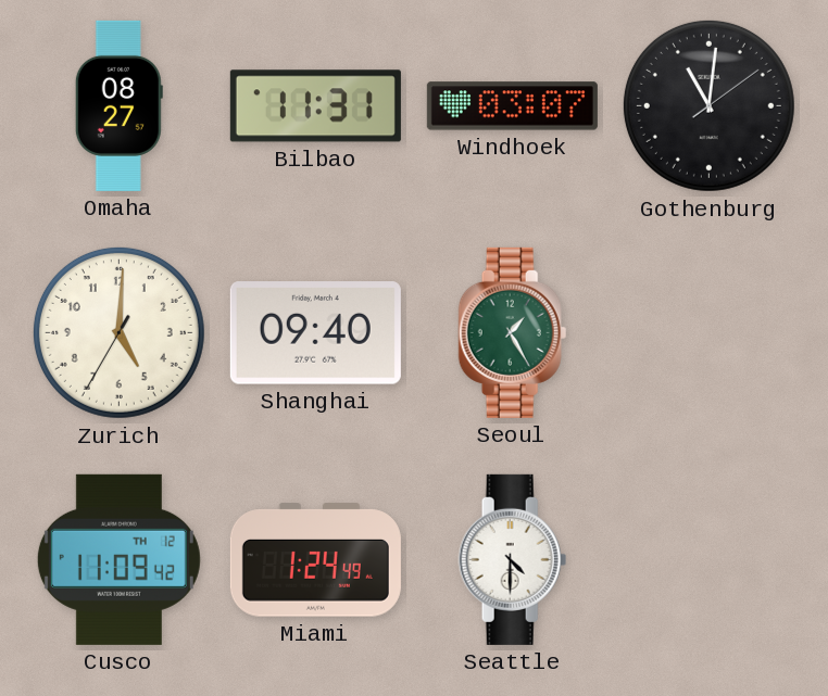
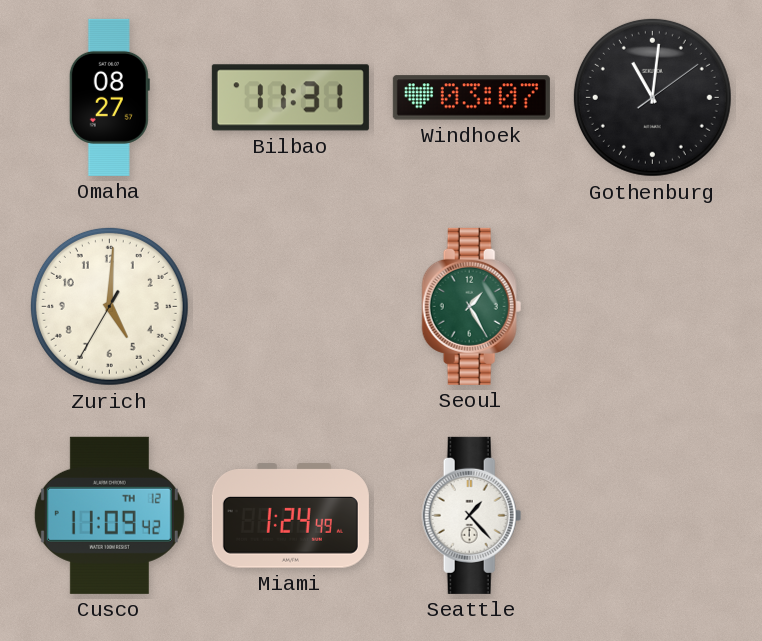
Shanghai: 09:40 -> none (315, 333)
Seattle: 4:30 -> 1:23 (472, 515)
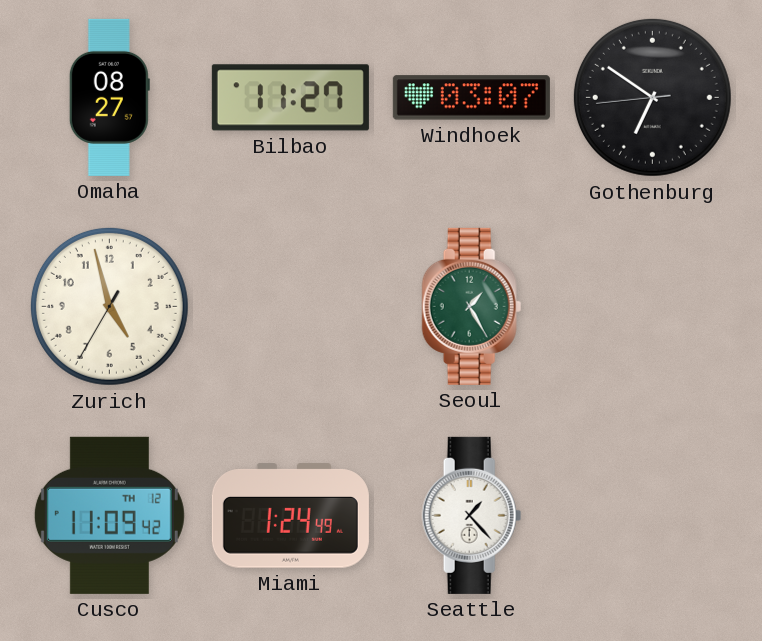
Bilbao: 11:31 -> 11:27 (290, 98)
Gothenburg: 11:01 -> 6:50 (652, 97)
Zurich: 5:00 -> 4:57 (109, 306)
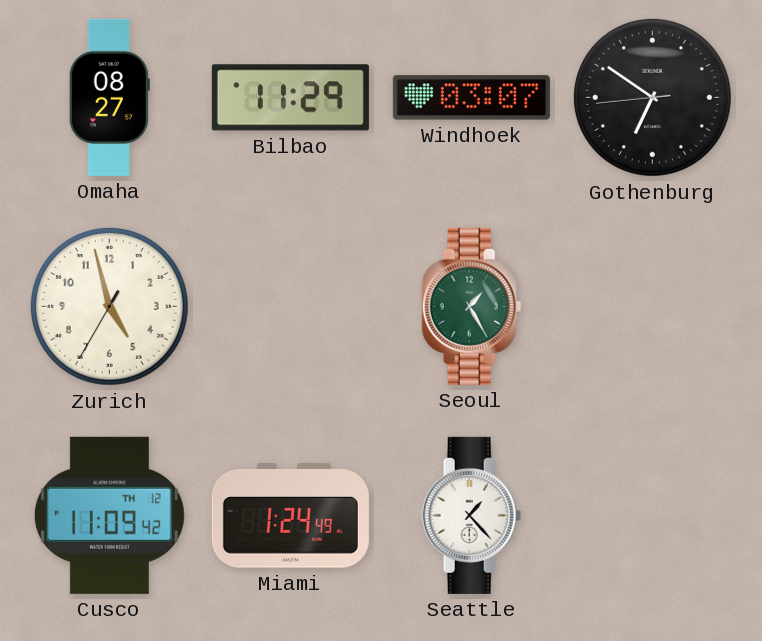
Bilbao: 11:27 -> 11:29 (290, 98)
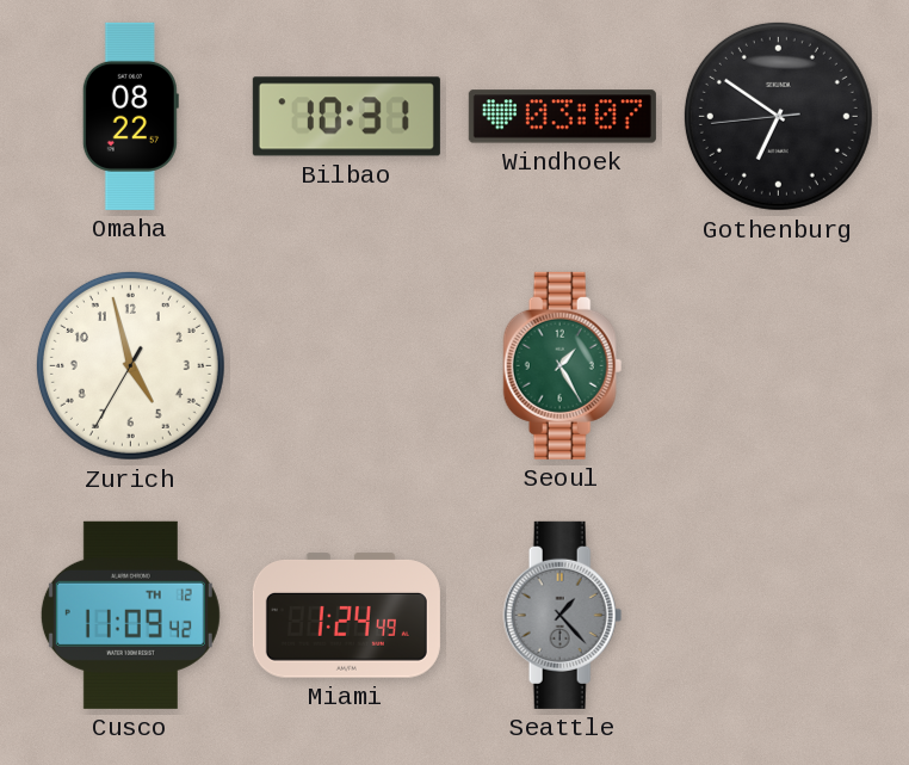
Omaha: 08:27 -> 08:22 (130, 116)
Bilbao: 11:29 -> 10:31 (346, 117)
Seattle dial: white -> grey (563, 615)
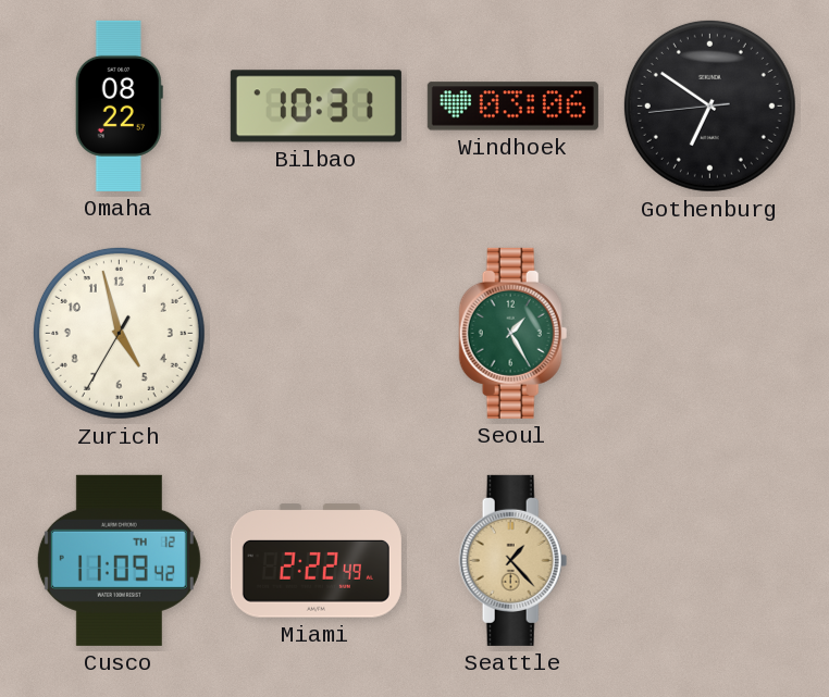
Windhoek: 03:07 -> 03:06 (512, 107)
Miami: 1:24 -> 2:22 (315, 561)
Seattle dial: grey -> champagne (514, 560)
